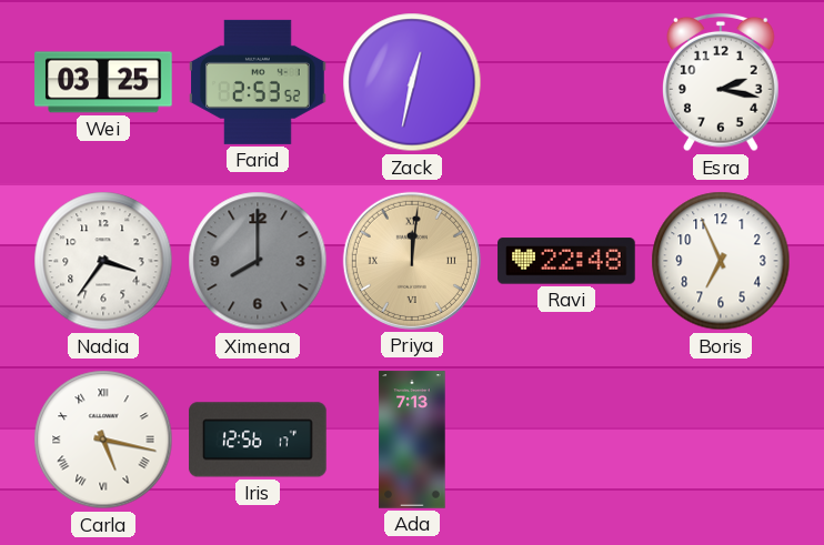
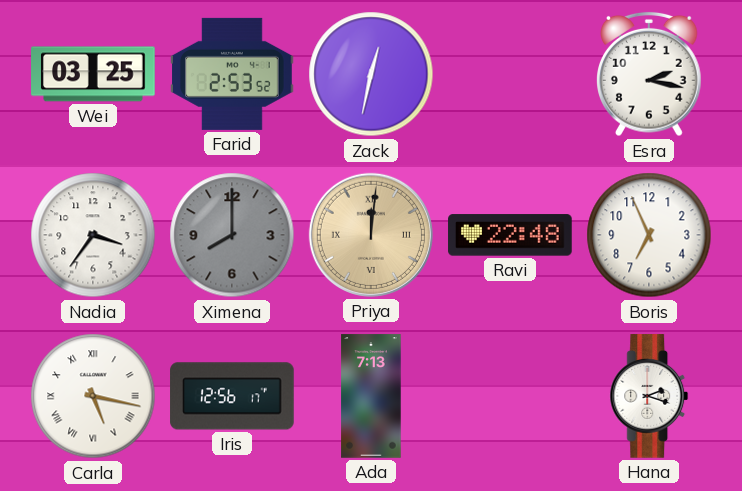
Hana: none -> 2:18 (649, 396)
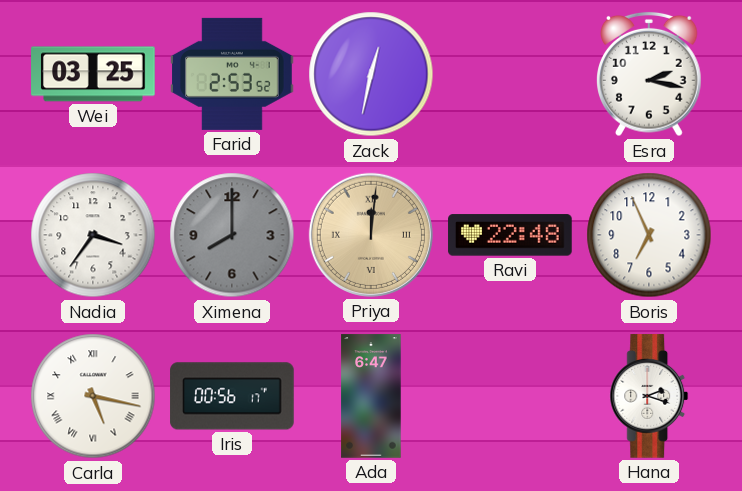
Iris: 12:56 -> 00:56 (232, 396)
Ada: 7:13 -> 6:47 (371, 396)
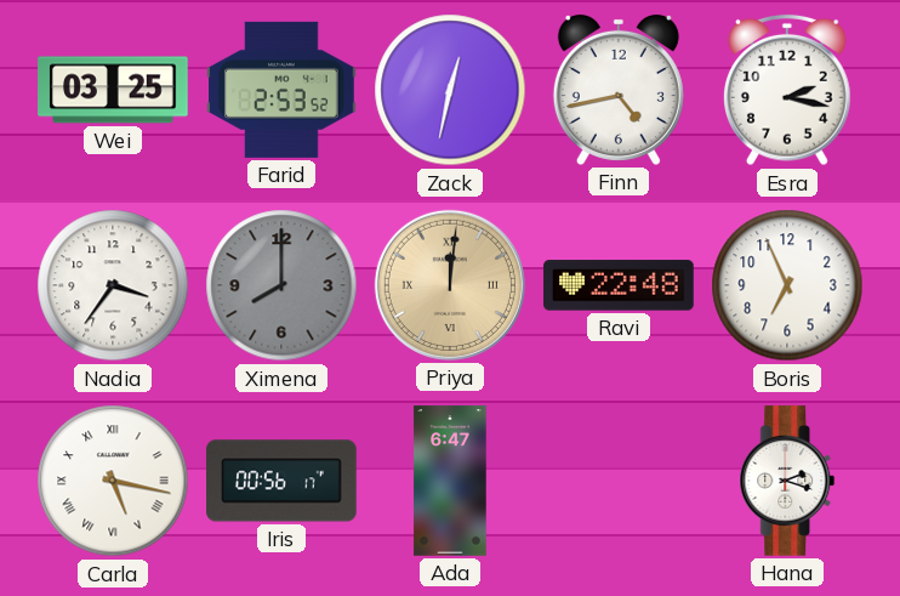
Finn: none -> 4:43 (619, 90)
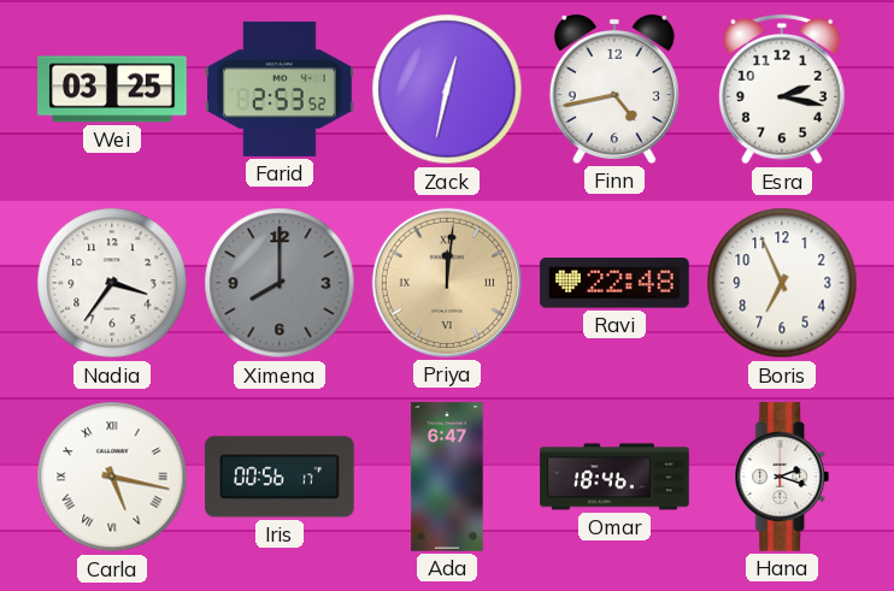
Omar: none -> 18:46 (614, 477)
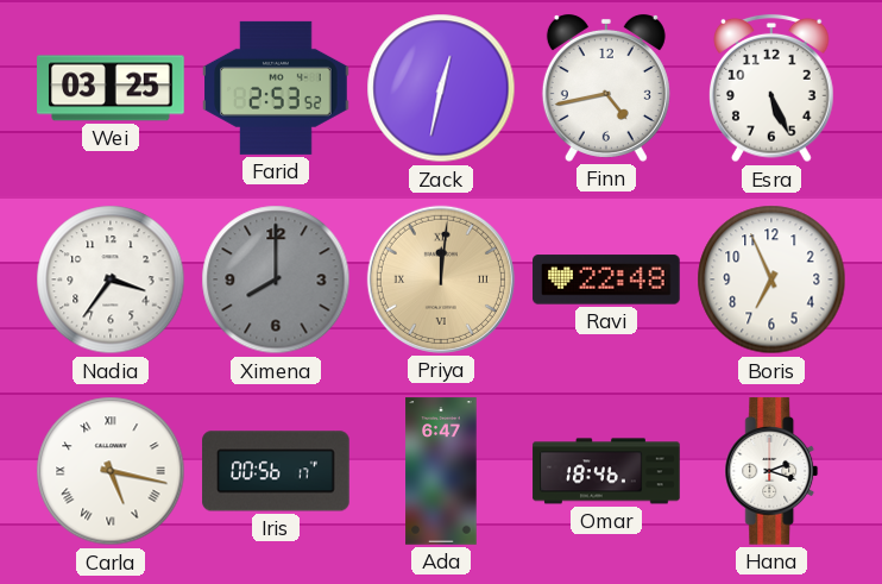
Esra: 2:17 -> 5:26 (773, 88)
